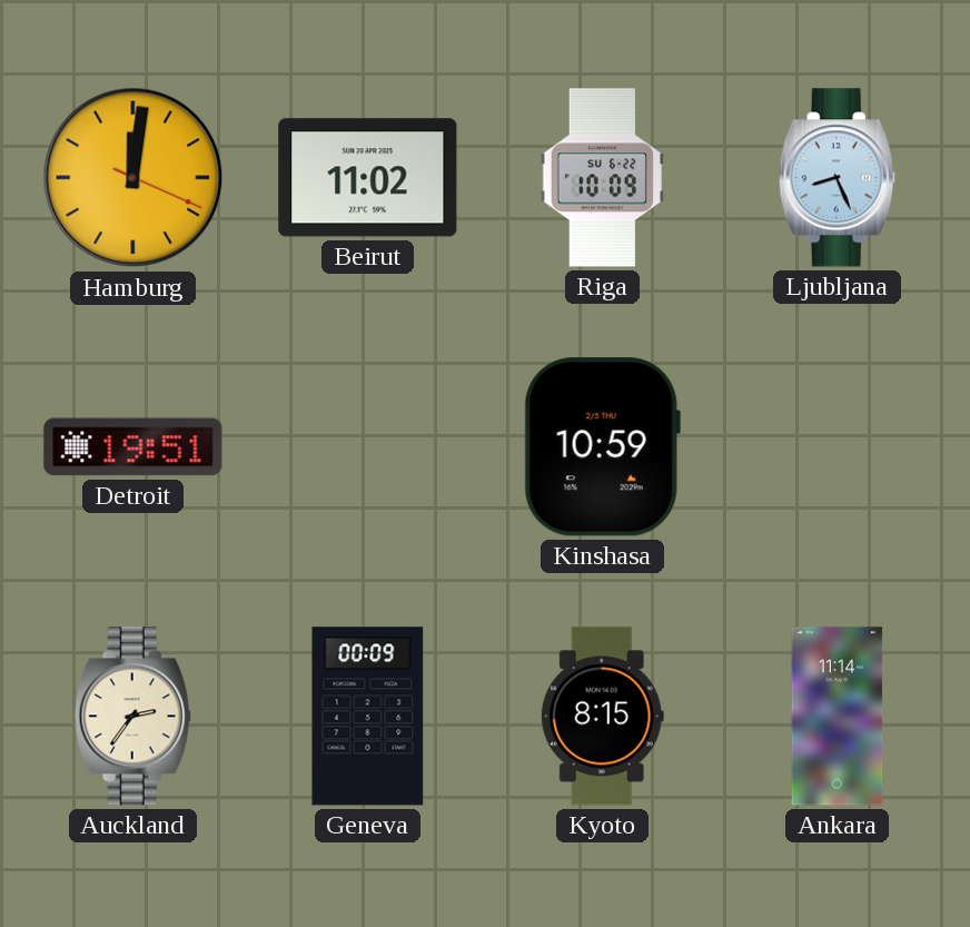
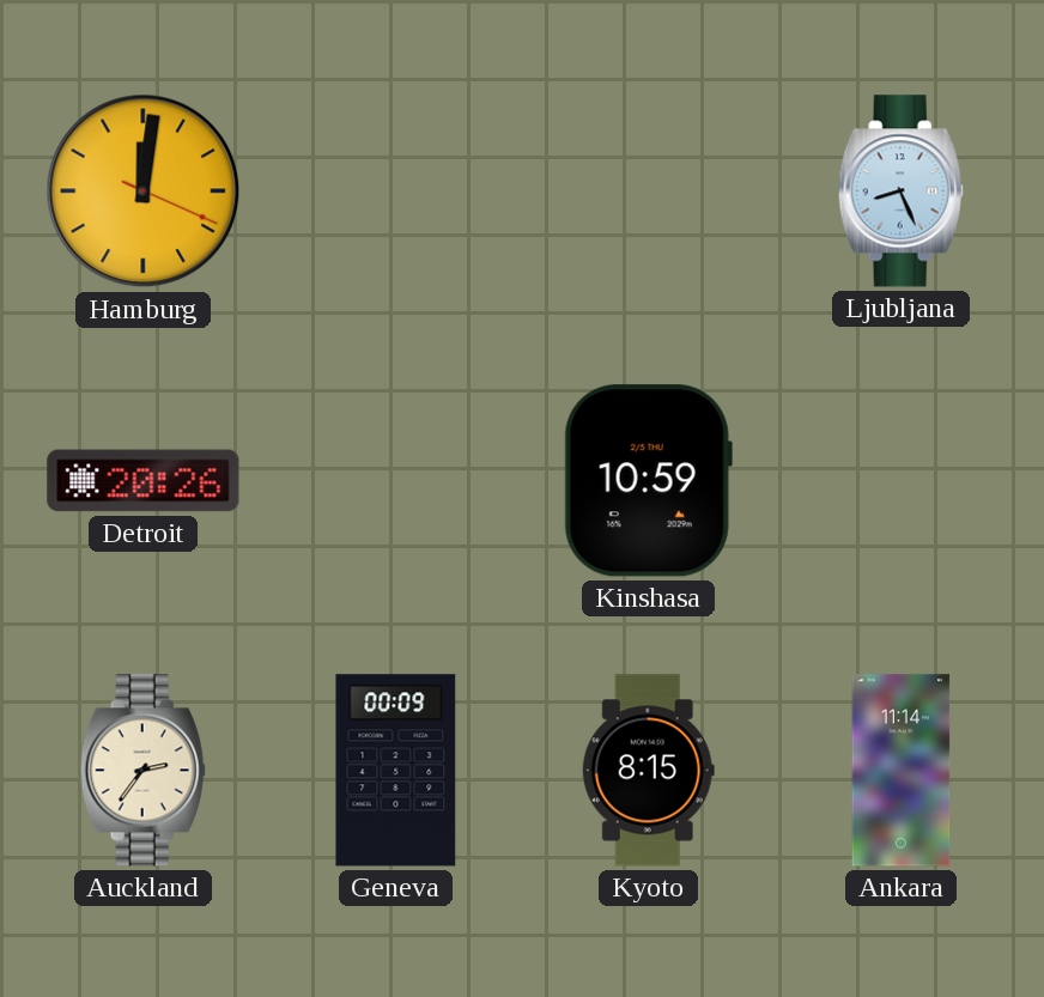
Beirut: 11:02 -> none (368, 178)
Riga: 10:09 -> none (602, 178)
Detroit: 19:51 -> 20:26 (144, 481)
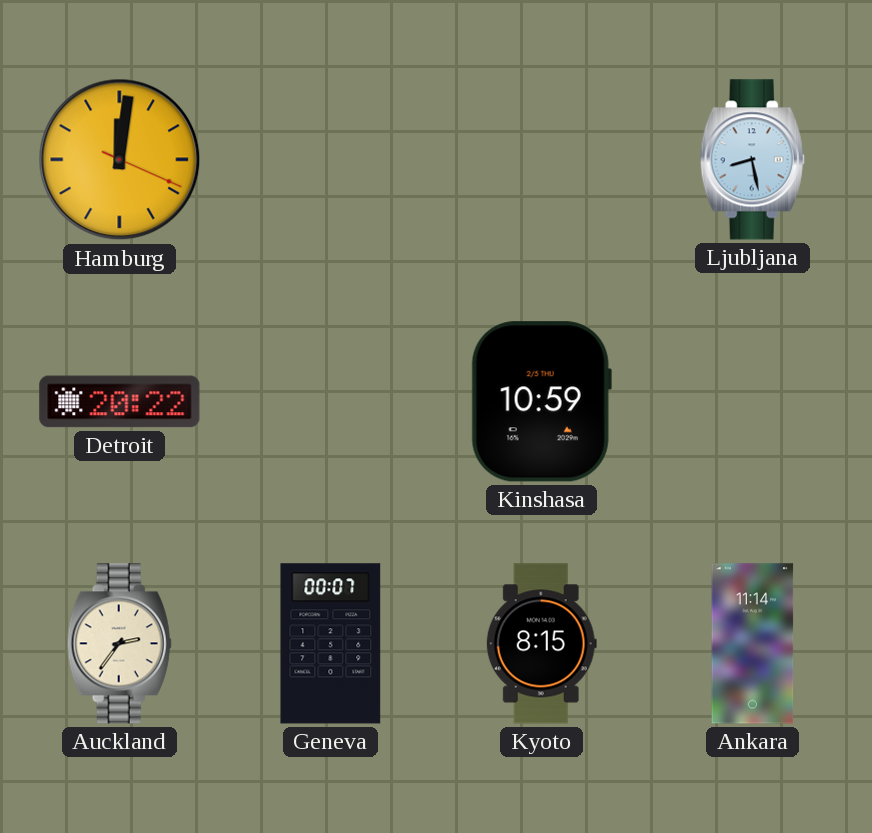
Ljubljana: 8:26 -> 8:28 (752, 160)
Detroit: 20:26 -> 20:22 (120, 402)
Geneva: 00:09 -> 00:07 (331, 644)
